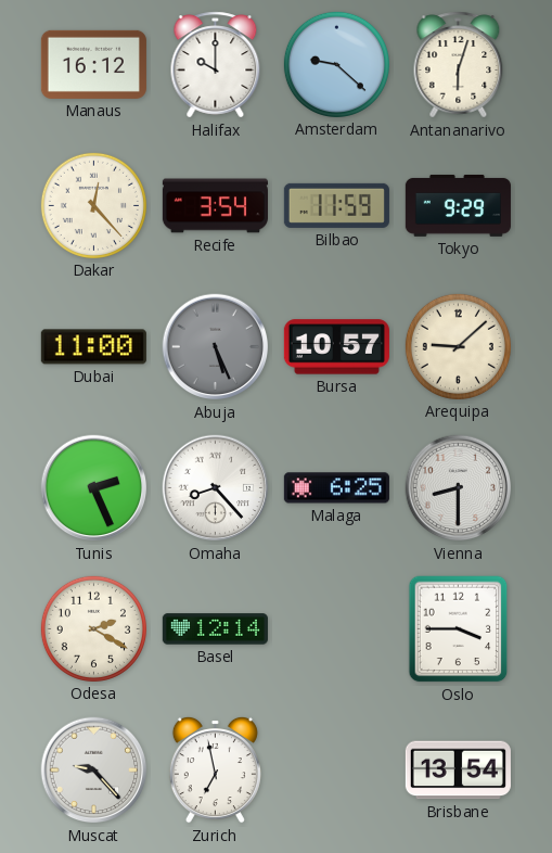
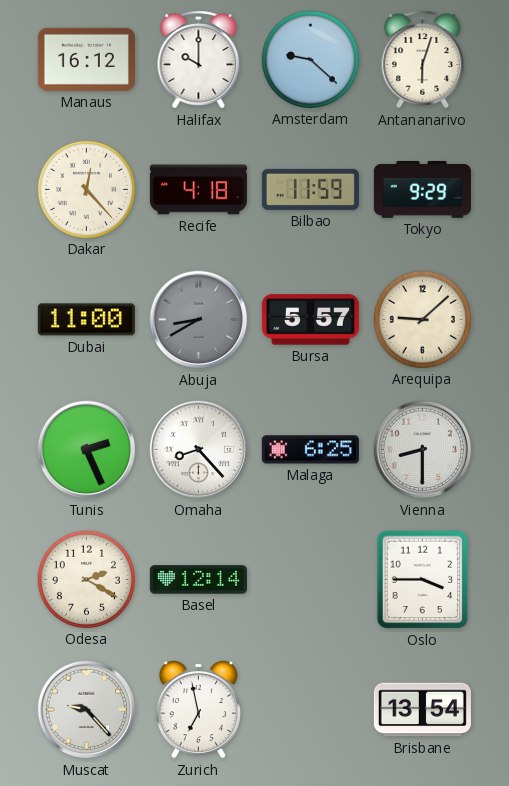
Recife: 3:54 -> 4:18 (198, 190)
Abuja: 5:26 -> 8:40 (199, 320)
Bursa: 10:57 -> 5:57 (310, 320)
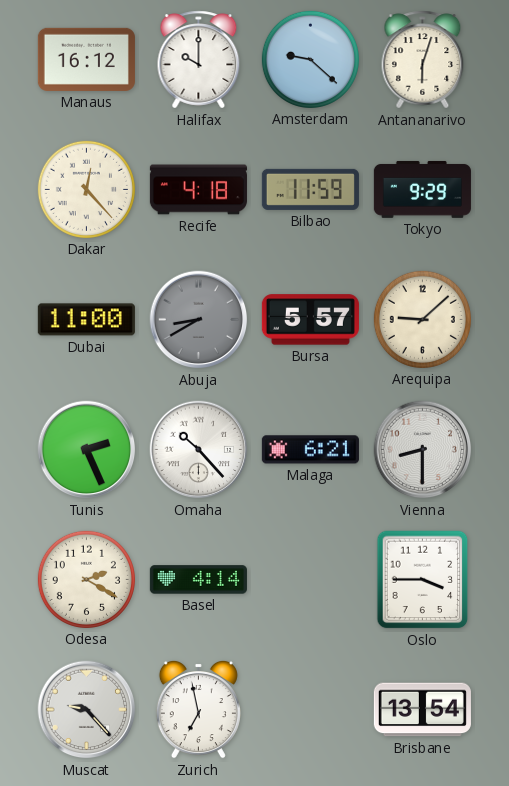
Omaha: 8:23 -> 10:23 (199, 450)
Malaga: 6:25 -> 6:21 (310, 450)
Basel: 12:14 -> 4:14 (198, 580)
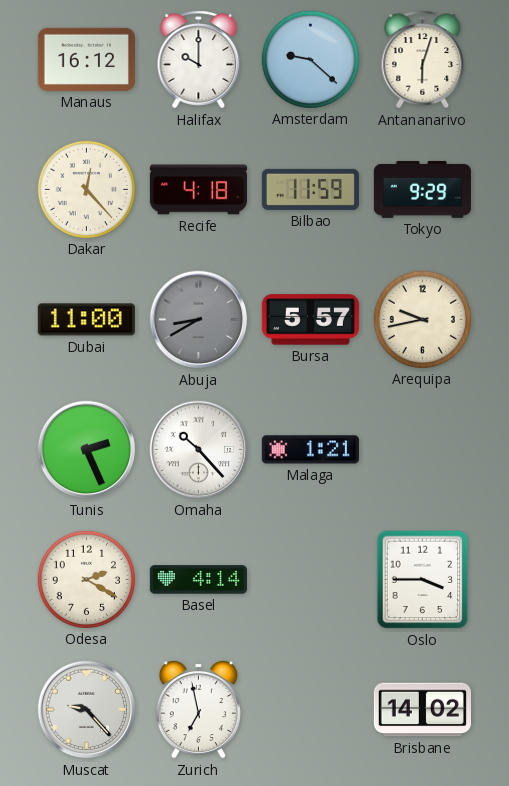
Arequipa: 9:08 -> 9:43 (422, 319)
Malaga: 6:21 -> 1:21 (310, 450)
Vienna: 8:30 -> none (423, 450)
Brisbane: 13:54 -> 14:02 (422, 710)
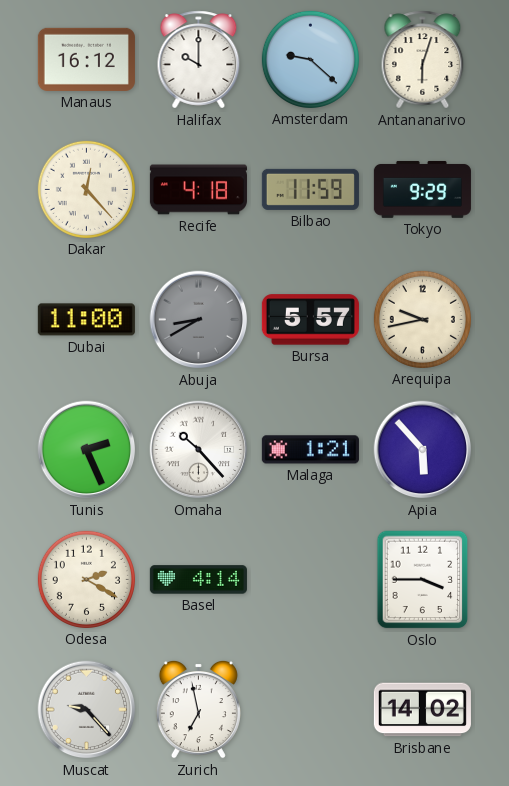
Apia: none -> 5:53 (423, 450)
